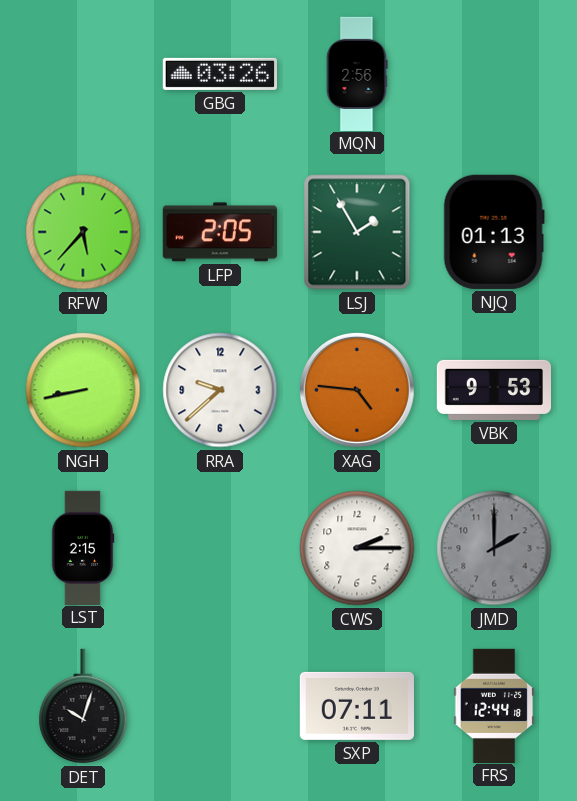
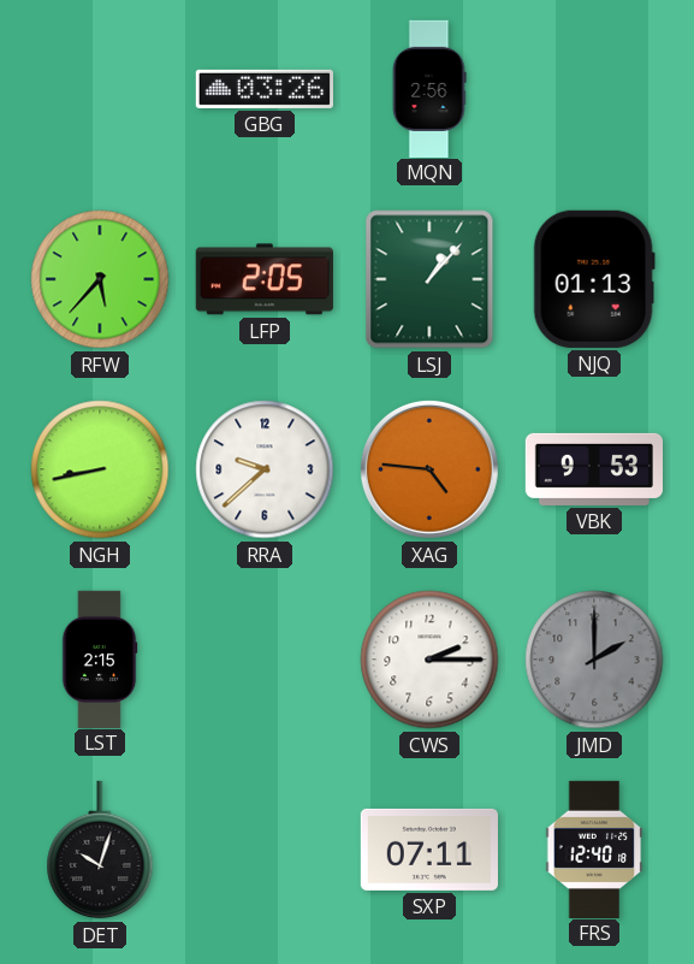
LSJ: 1:55 -> 1:07 (429, 279)
FRS: 12:44 -> 12:40 (594, 848)
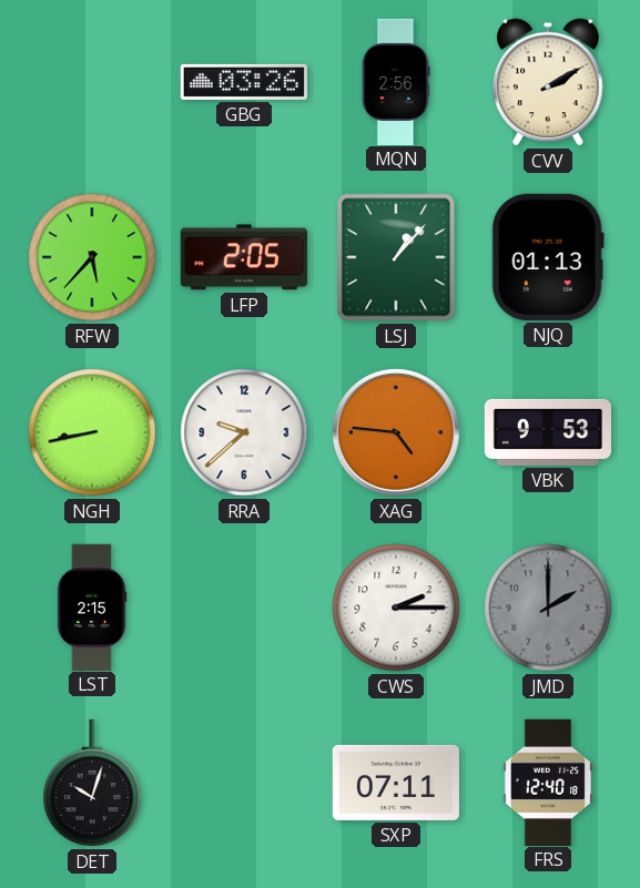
CVV: none -> 2:10 (549, 82)
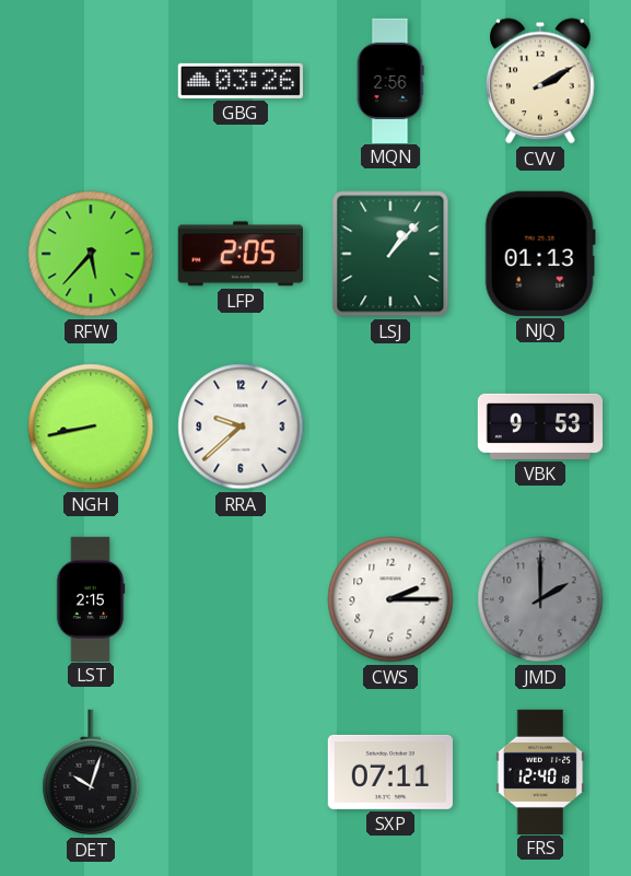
XAG: 4:46 -> none (396, 432)
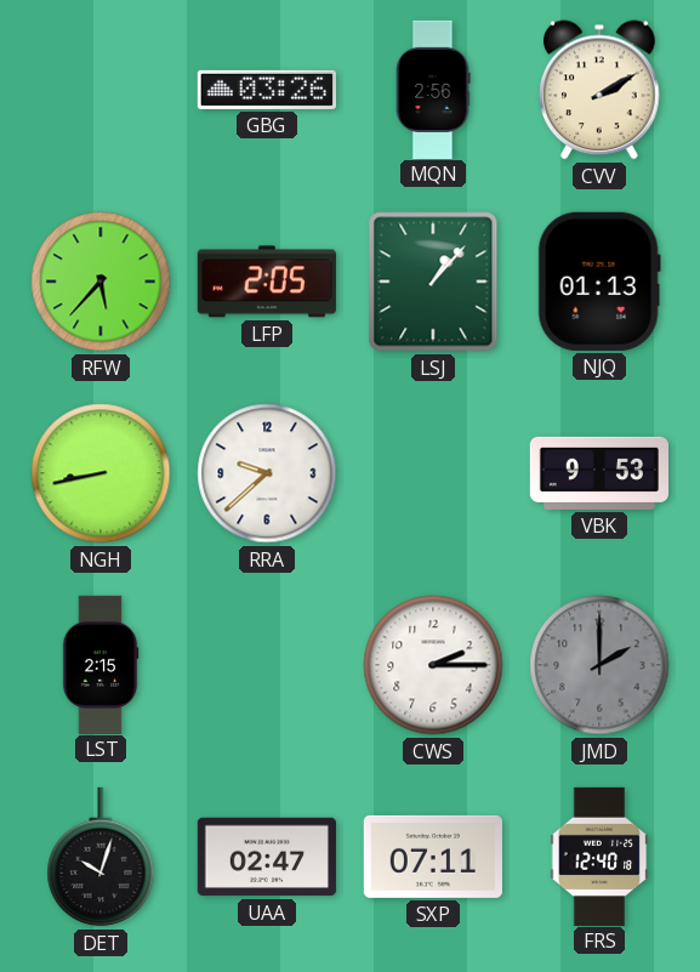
UAA: none -> 02:47 (267, 857)
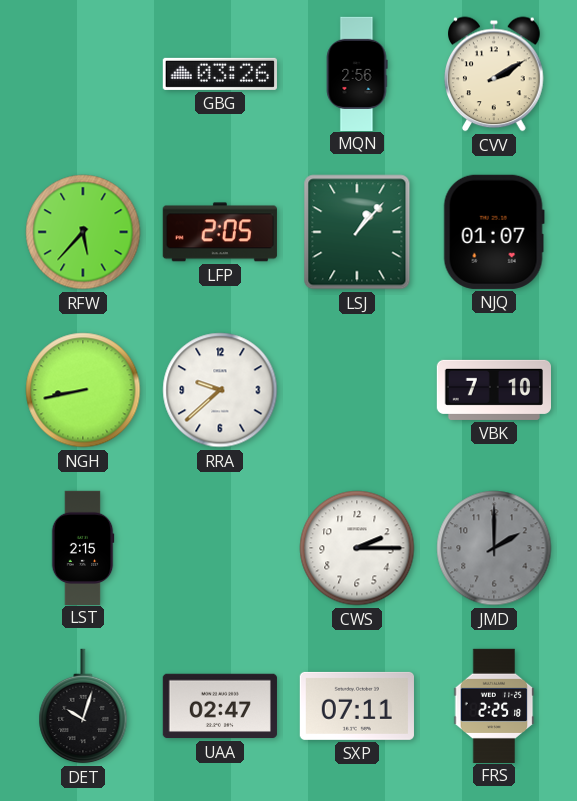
NJQ: 01:13 -> 01:07 (494, 232)
VBK: 9:53 -> 7:10 (493, 390)
FRS: 12:40 -> 2:25 (494, 705)
